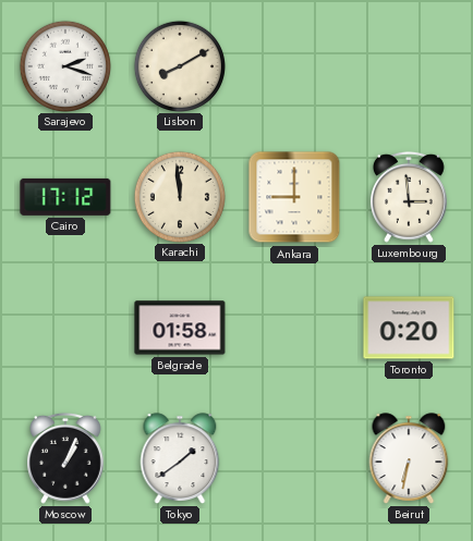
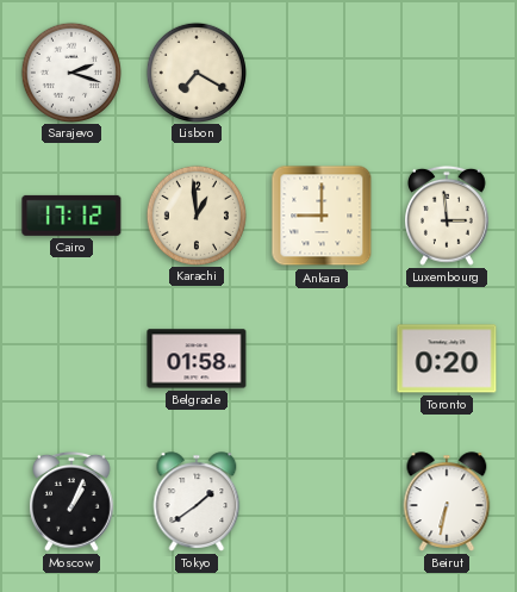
Lisbon: 8:10 -> 7:20 (195, 71)
Karachi: 11:59 -> 12:59 (195, 214)
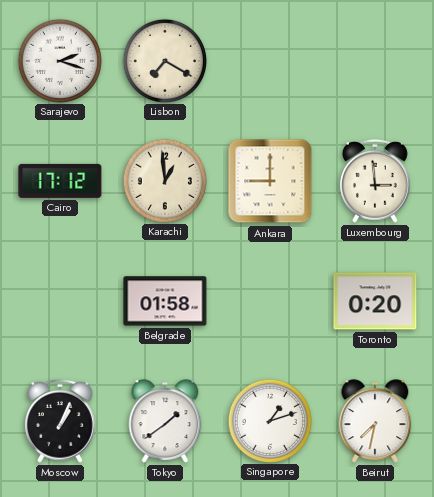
Singapore: none -> 1:12 (269, 420)
Beirut: 6:32 -> 7:32 (375, 421)
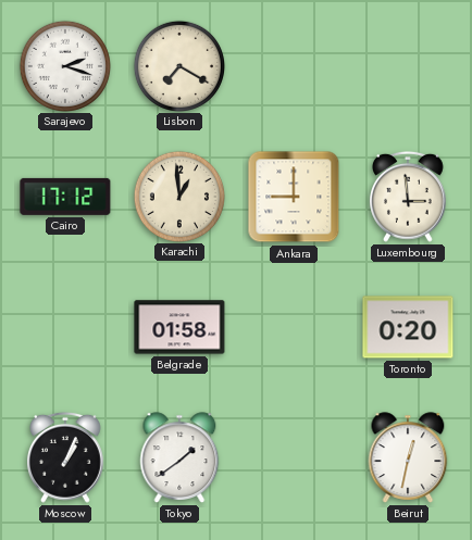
Singapore: 1:12 -> none (269, 420)
Beirut: 7:32 -> 12:32 (408, 457)
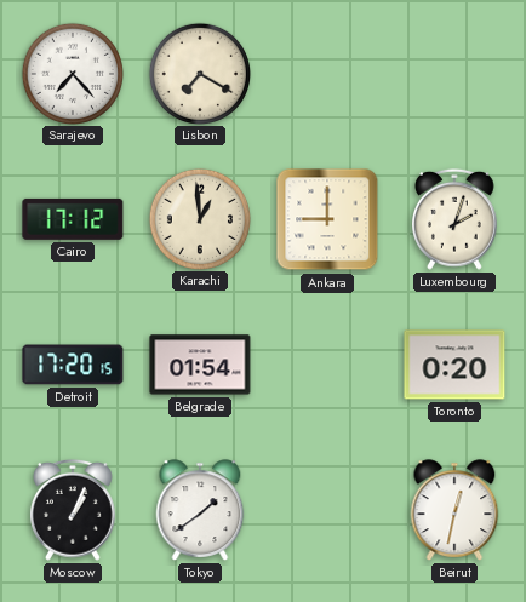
Sarajevo: 2:18 -> 7:23 (72, 73)
Luxembourg: 2:59 -> 2:03 (456, 219)
Detroit: none -> 17:20 (73, 365)
Belgrade: 01:58 -> 01:54 (200, 365)
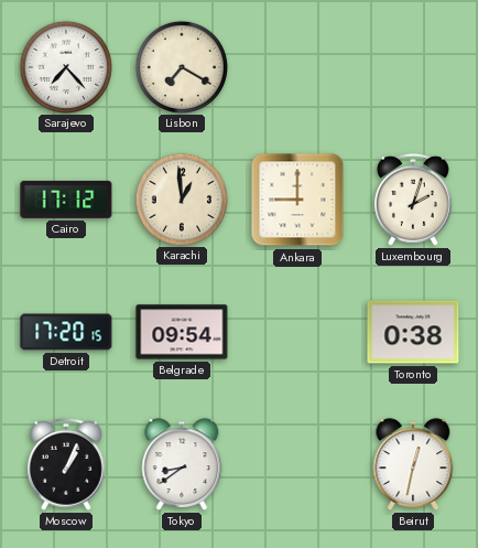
Belgrade: 01:54 -> 09:54 (182, 332)
Toronto: 0:20 -> 0:38 (413, 332)
Tokyo: 1:39 -> 8:39 (182, 464)
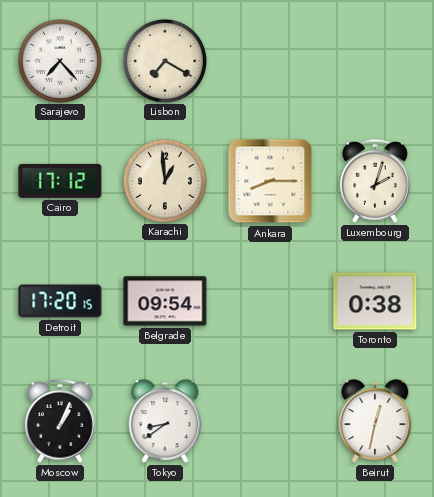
Ankara: 9:00 -> 8:15 (270, 181)
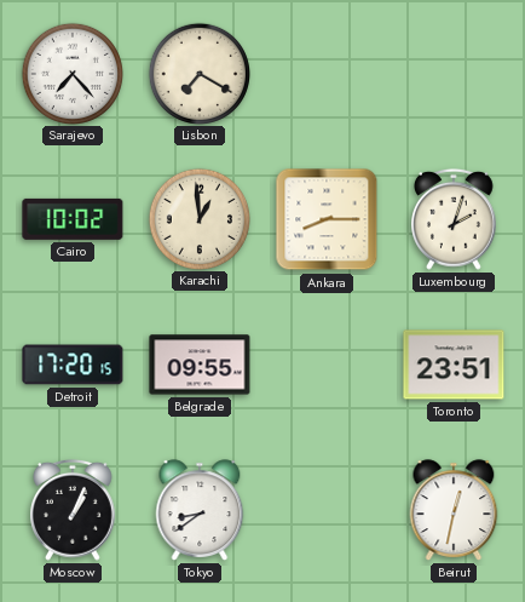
Cairo: 17:12 -> 10:02 (73, 219)
Belgrade: 09:54 -> 09:55 (200, 365)
Toronto: 0:38 -> 23:51 (454, 365)
